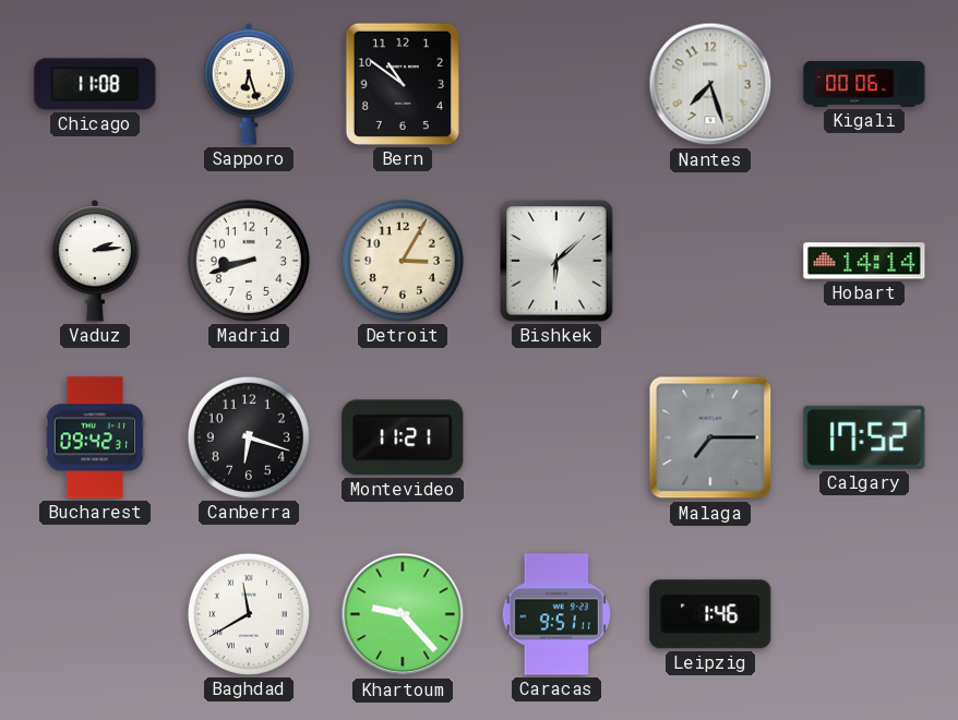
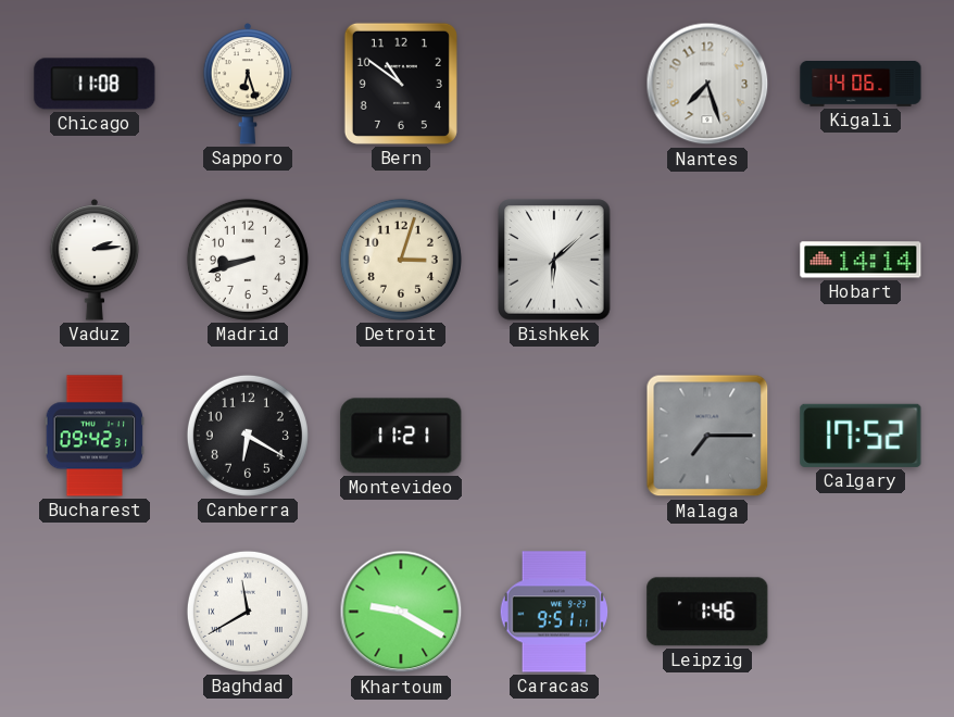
Kigali: 00:06 -> 14:06 (861, 85)
Detroit: 3:05 -> 3:03 (401, 260)
Canberra: 6:18 -> 6:20 (248, 436)
Khartoum: 9:23 -> 9:20 (401, 612)
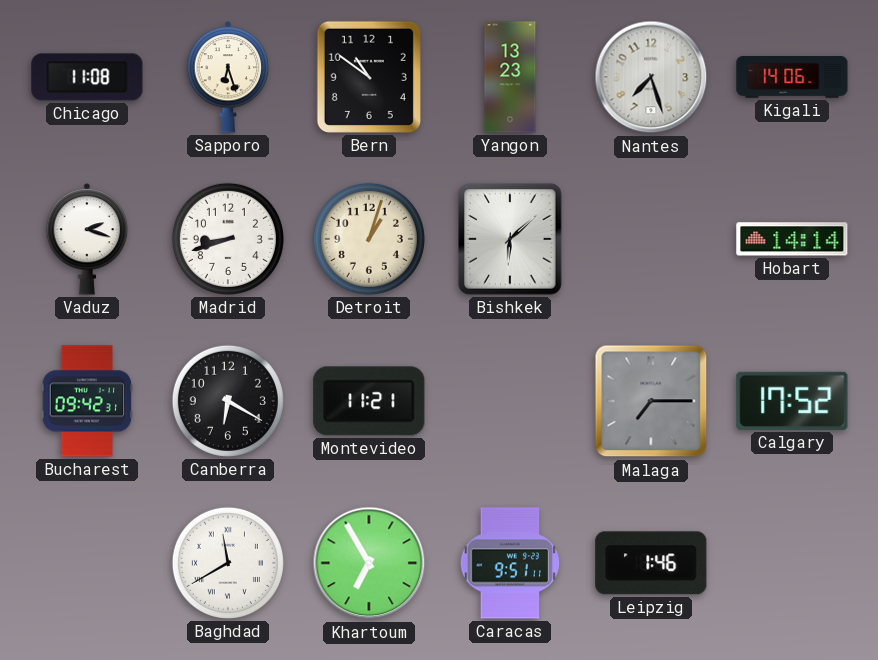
Yangon: none -> 13:23 (510, 77)
Vaduz: 2:14 -> 2:18 (87, 239)
Detroit: 3:03 -> 1:03 (369, 239)
Khartoum: 9:20 -> 6:55 (369, 563)
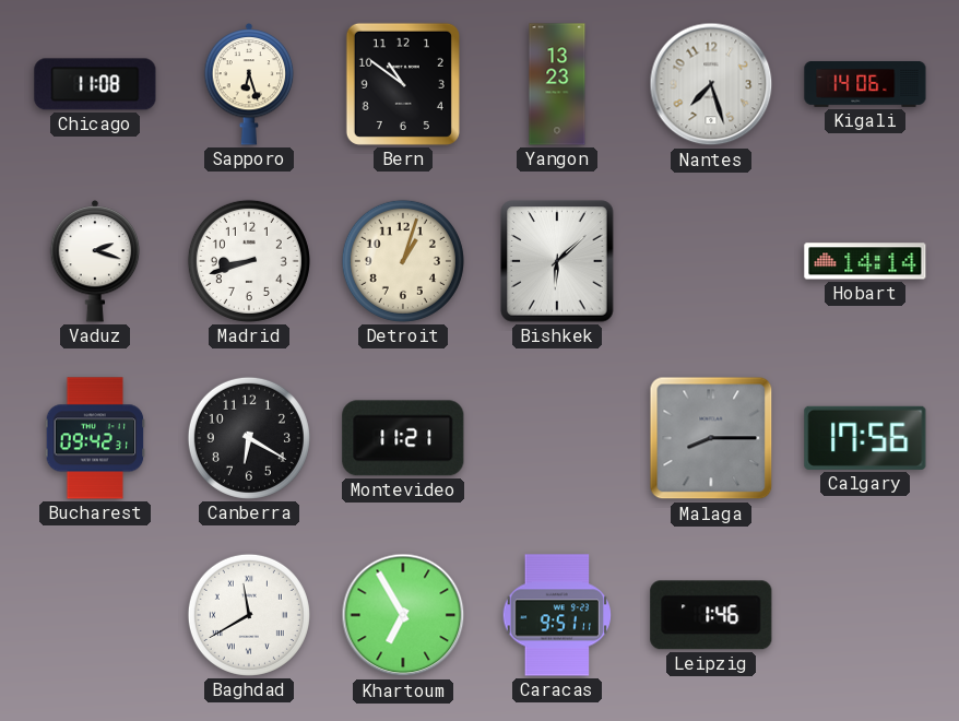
Malaga: 7:15 -> 8:15 (711, 438)
Calgary: 17:52 -> 17:56 (865, 438)
